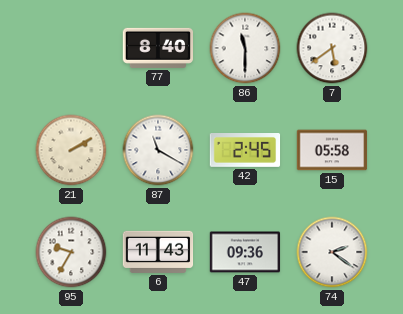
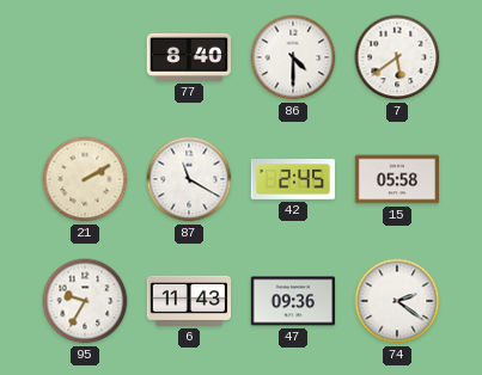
86: 11:30 -> 4:30 (293, 57)
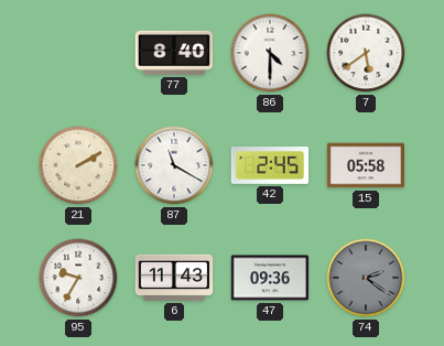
74 dial: white -> grey (366, 278)
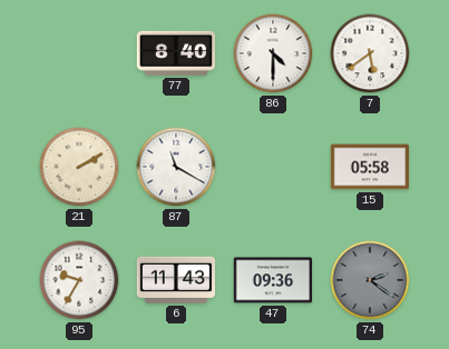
42: 2:45 -> none (270, 166)
